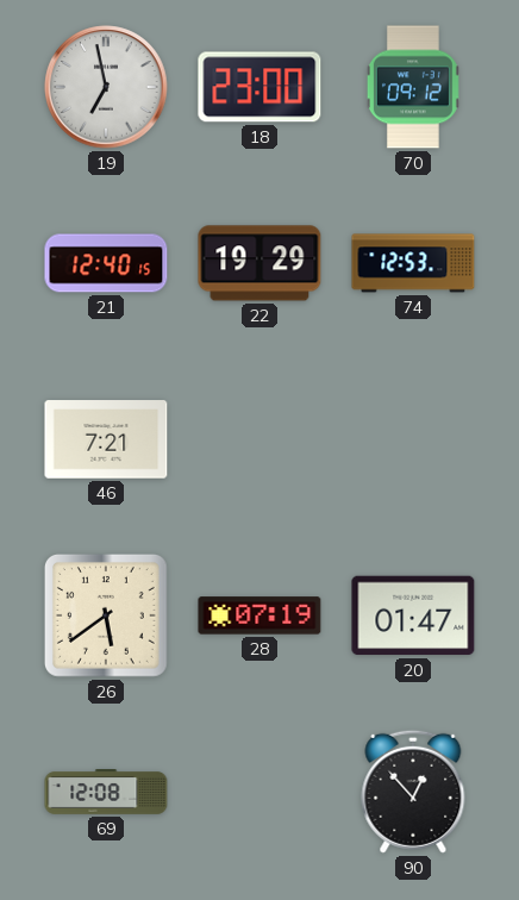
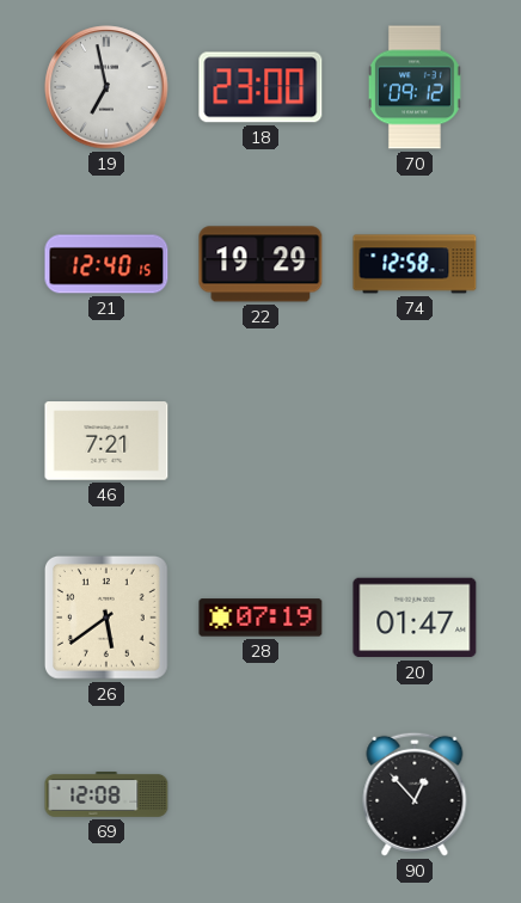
74: 12:53 -> 12:58 (415, 264)
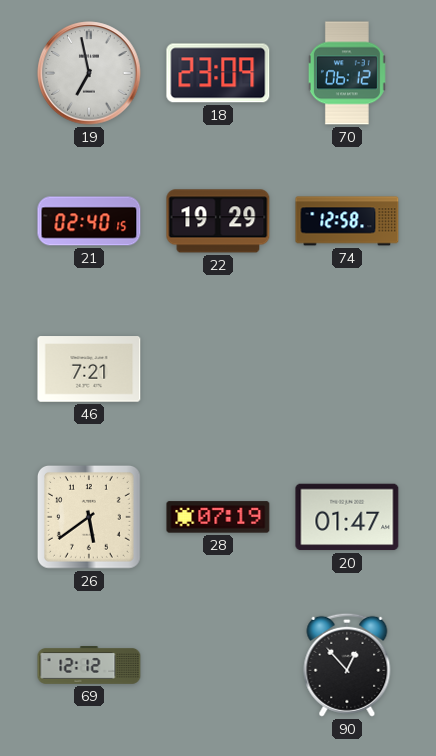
18: 23:00 -> 23:09 (218, 73)
70: 09:12 -> 06:12 (347, 73)
21: 12:40 -> 02:40 (89, 221)
69: 12:08 -> 12:12 (89, 666)
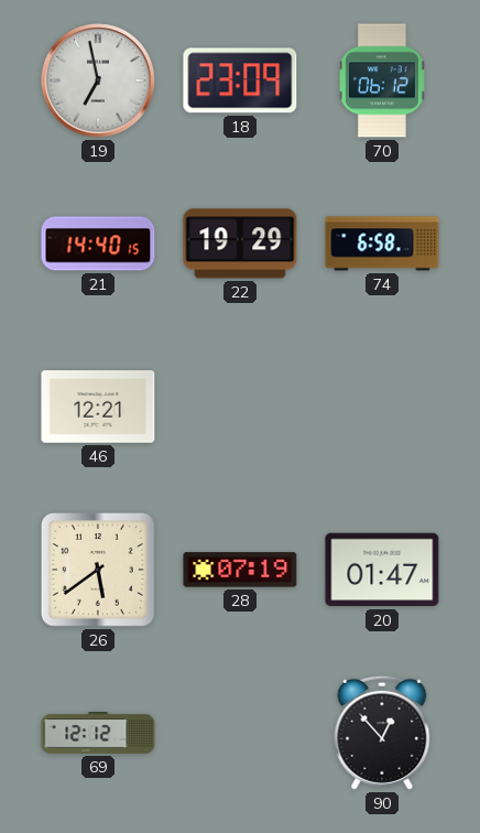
21: 02:40 -> 14:40 (98, 244)
74: 12:58 -> 6:58 (382, 244)
46: 7:21 -> 12:21 (98, 407)
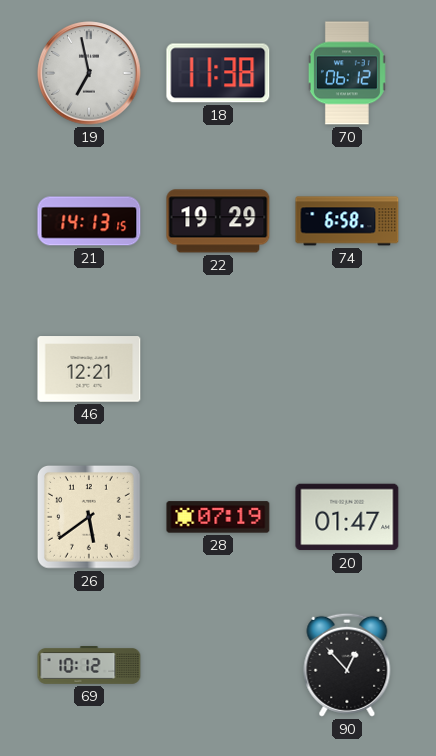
18: 23:09 -> 11:38 (218, 73)
21: 14:40 -> 14:13 (89, 221)
69: 12:12 -> 10:12 (89, 666)
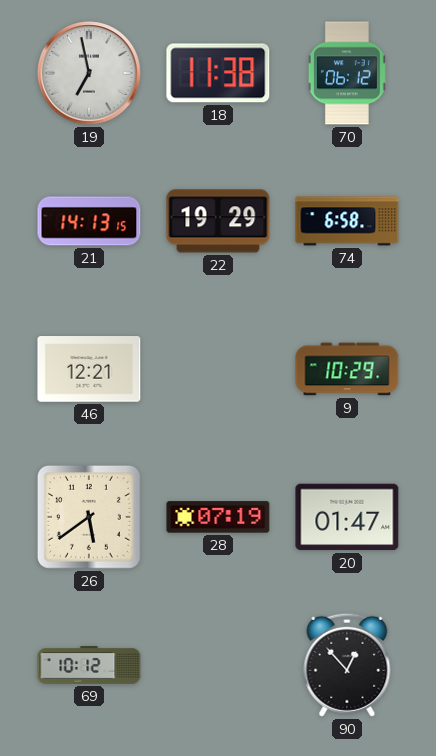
9: none -> 10:29 (347, 369)
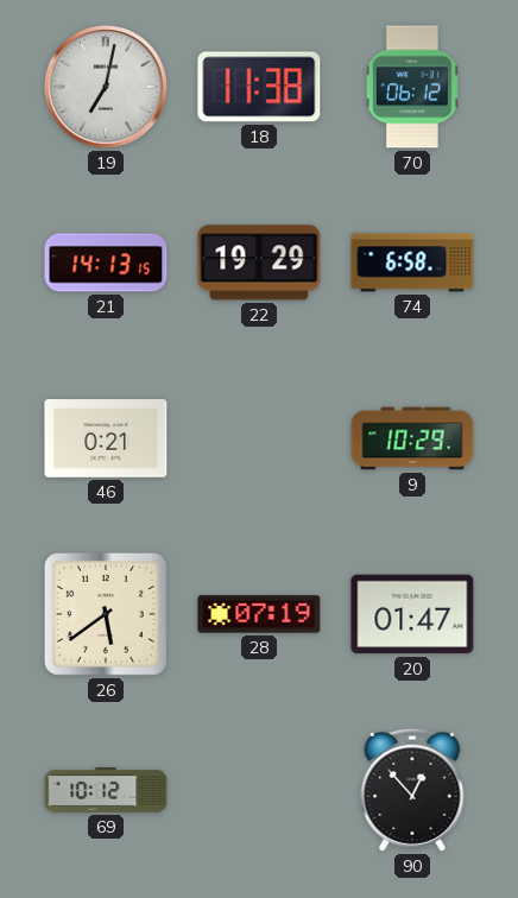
19: 6:58 -> 7:02 (106, 87)
46: 12:21 -> 0:21 (106, 438)
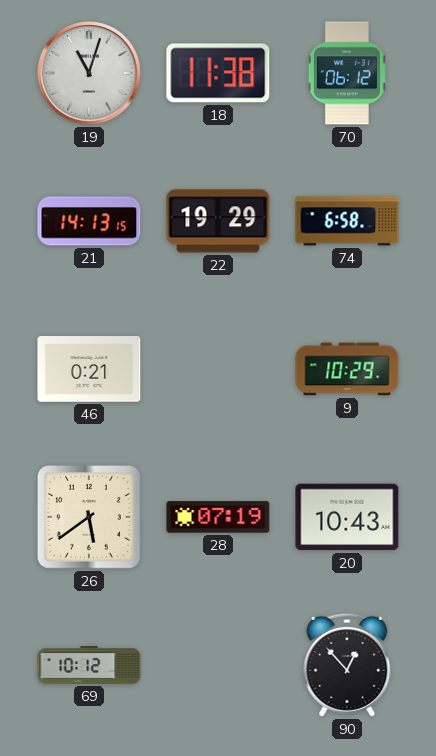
19: 7:02 -> 11:03 (89, 73)
20: 01:47 -> 10:43 (347, 517)
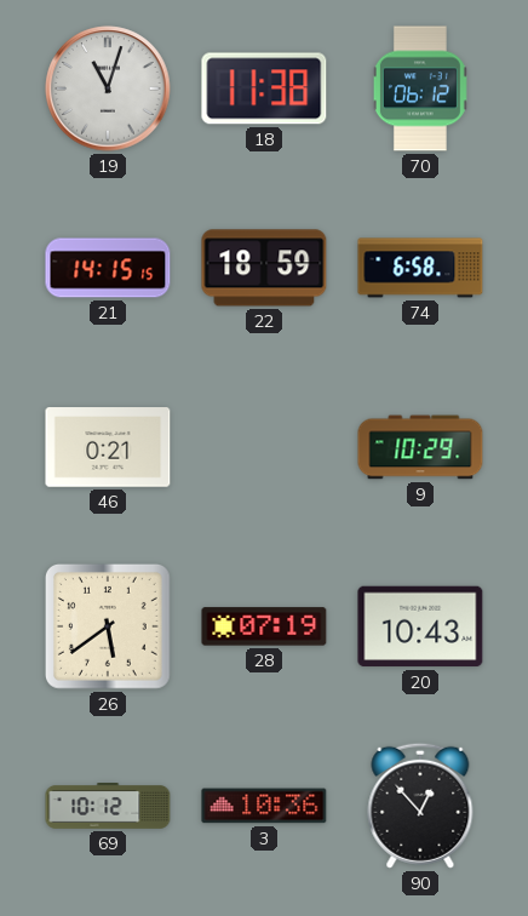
21: 14:13 -> 14:15 (108, 268)
22: 19:29 -> 18:59 (264, 268)
3: none -> 10:36 (264, 806)
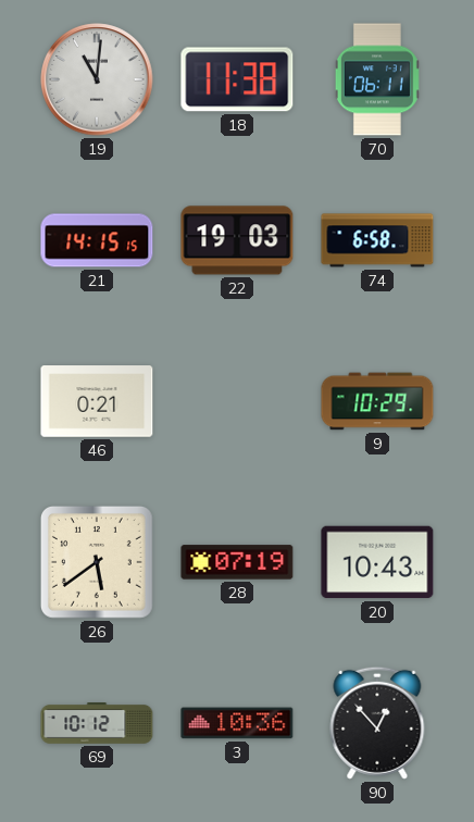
19: 11:03 -> 11:01 (97, 79)
70: 06:12 -> 06:11 (377, 79)
22: 18:59 -> 19:03 (237, 240)
